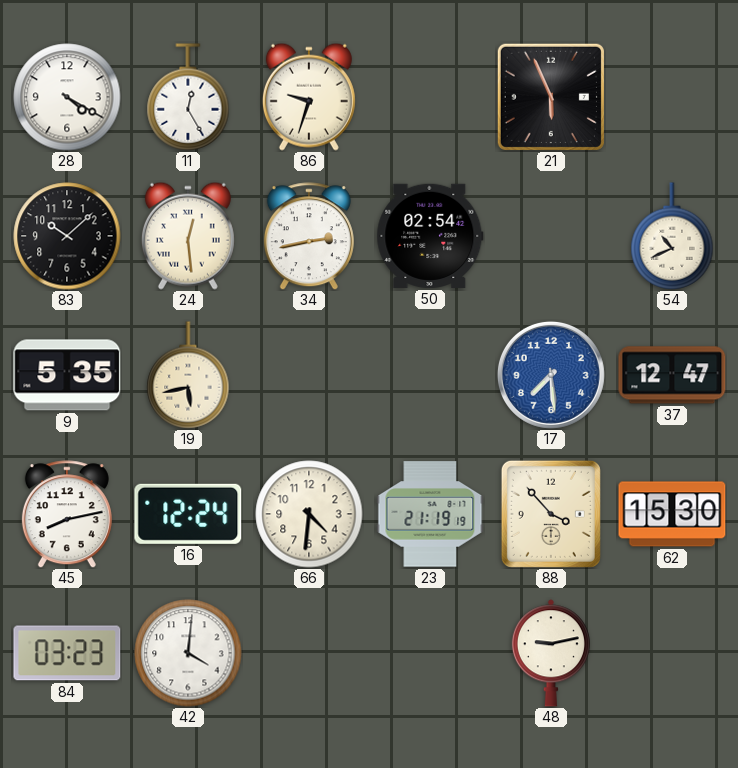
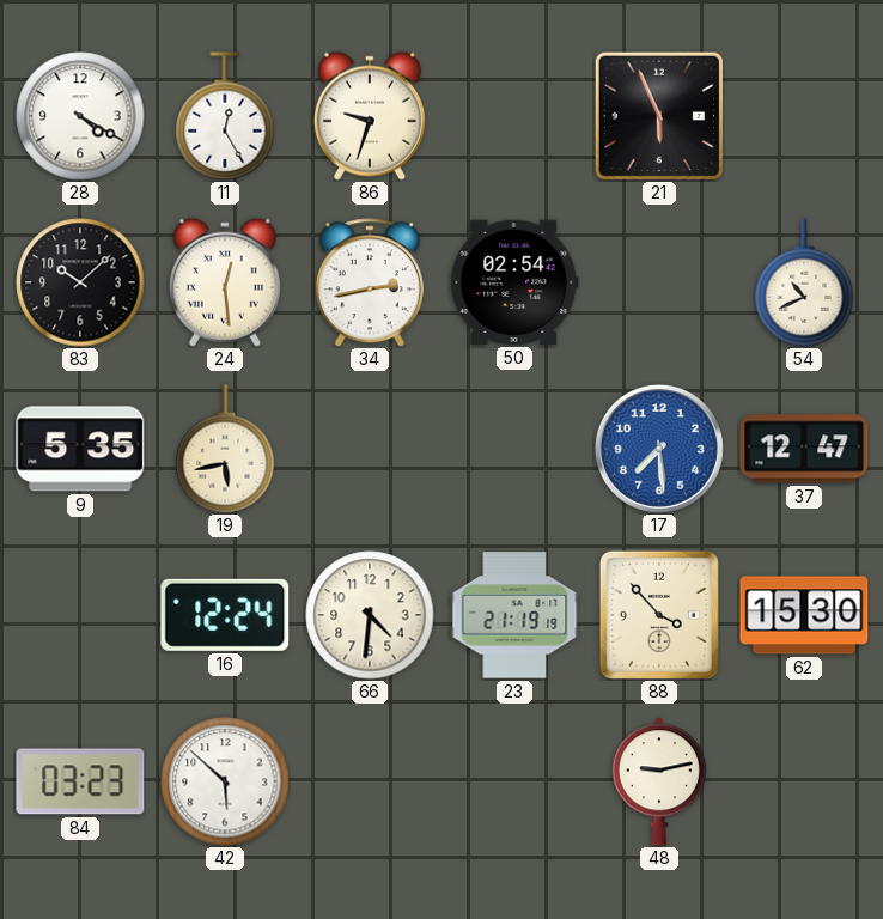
45: 8:13 -> none (67, 514)
42: 4:01 -> 5:52 (225, 781)
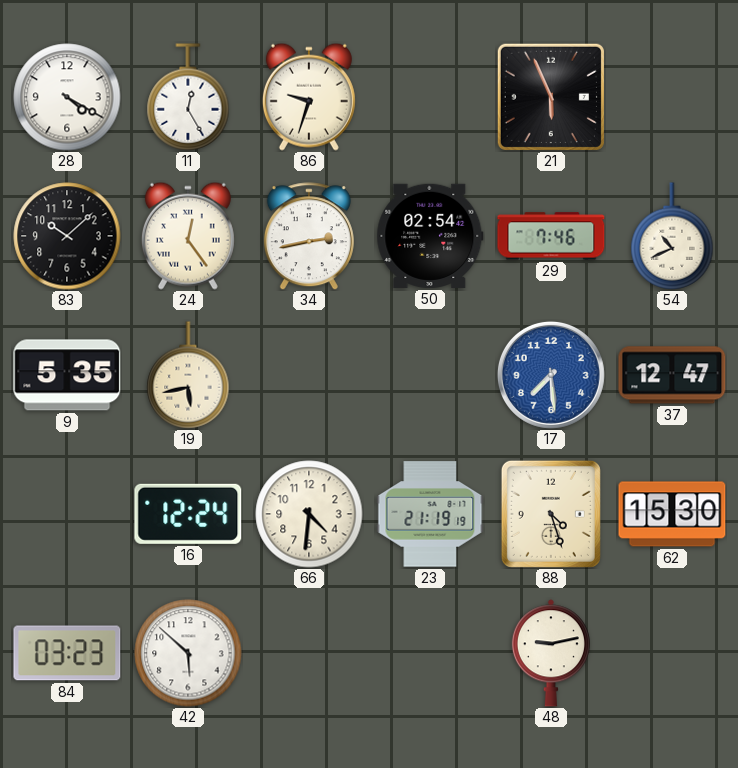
24: 12:29 -> 12:24 (188, 236)
29: none -> 7:46 (551, 236)
88: 3:53 -> 4:27 (551, 514)
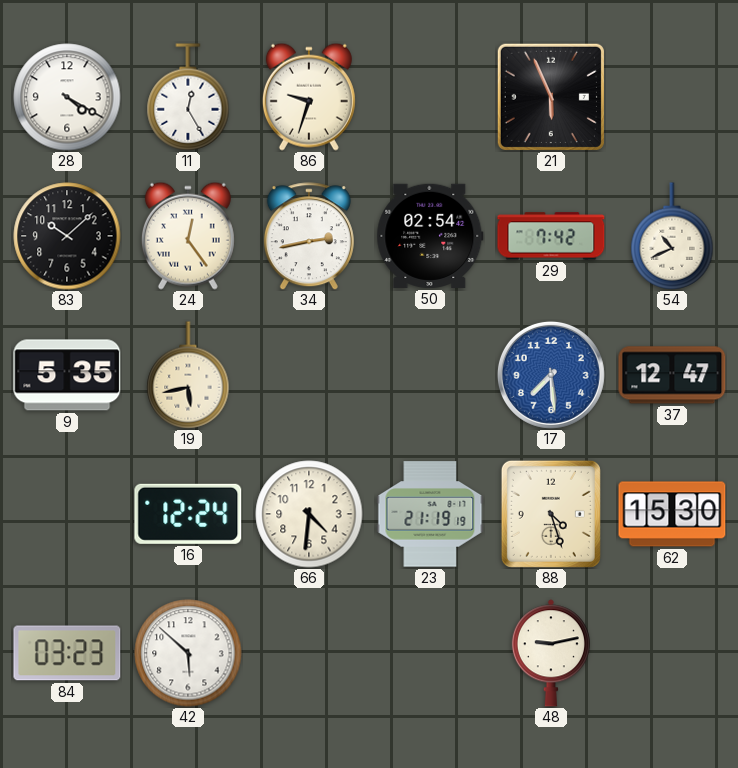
29: 7:46 -> 7:42 (551, 236)
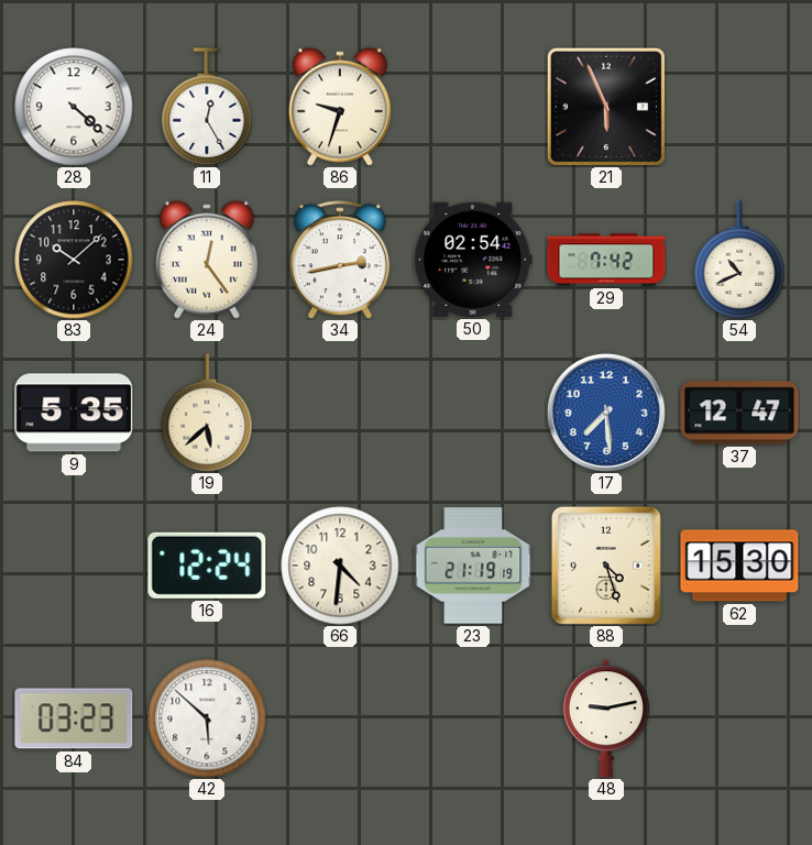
28: 4:20 -> 4:22 (74, 107)
19: 5:43 -> 5:38 (207, 413)
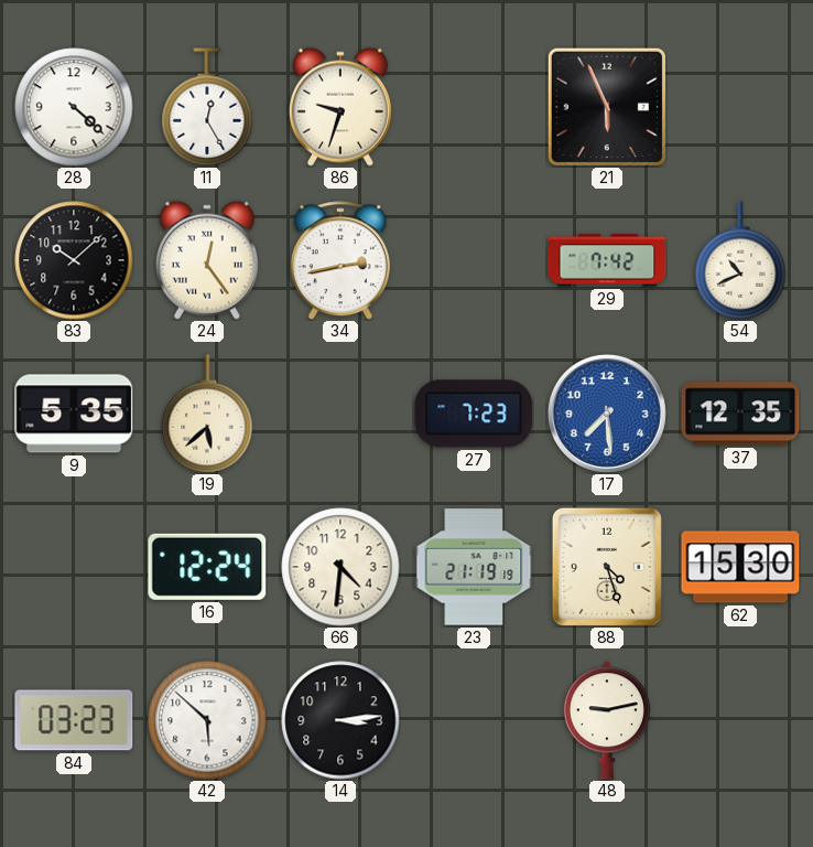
50: 02:54 -> none (473, 260)
27: none -> 7:23 (474, 414)
37: 12:47 -> 12:35 (740, 414)
14: none -> 3:14 (340, 720)
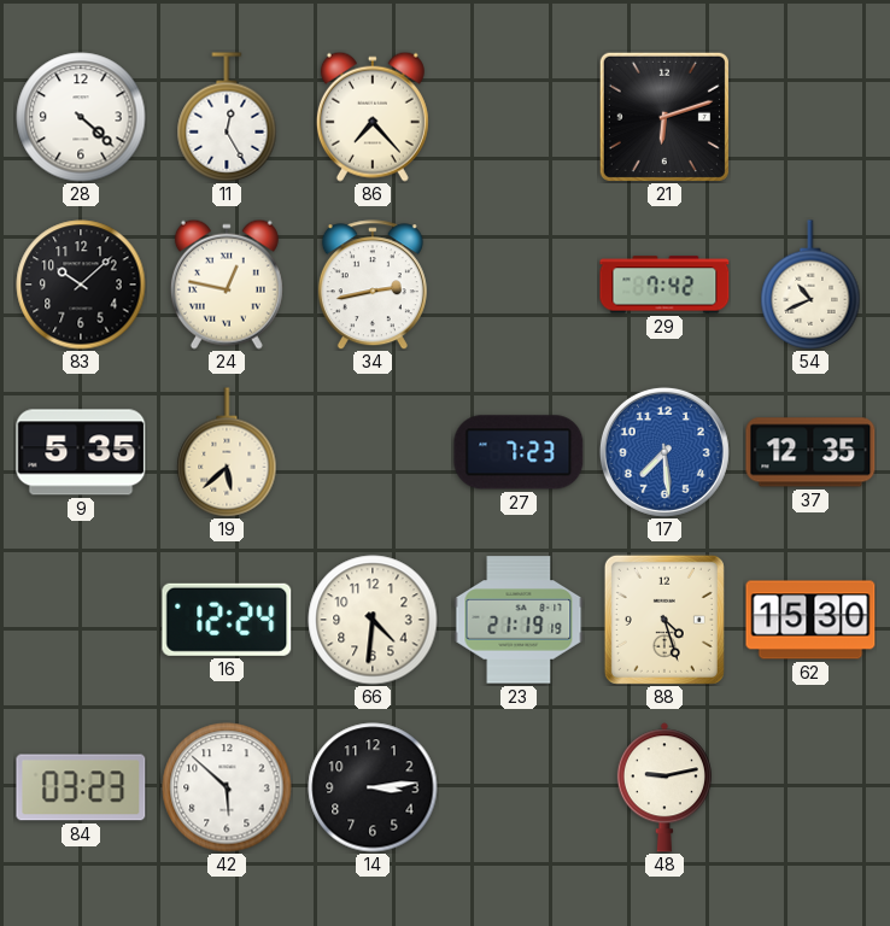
86: 9:33 -> 7:23 (373, 117)
21: 5:56 -> 6:12 (664, 117)
24: 12:24 -> 12:47 (227, 285)
